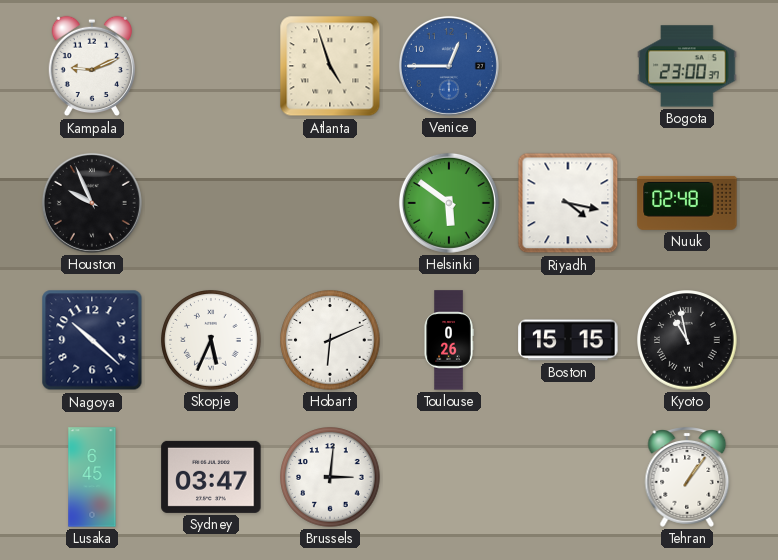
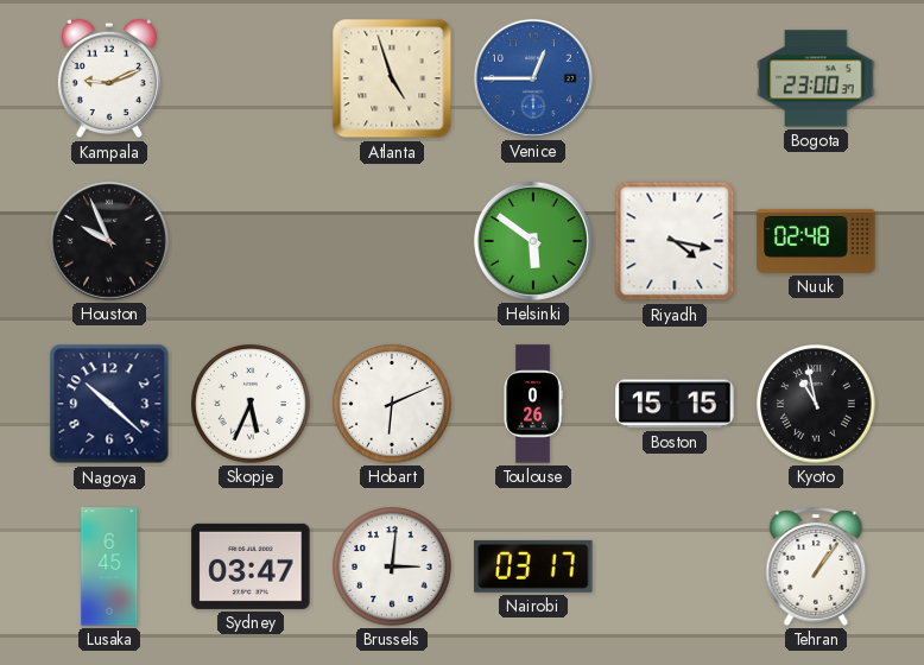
Nairobi: none -> 03:17 (533, 566)
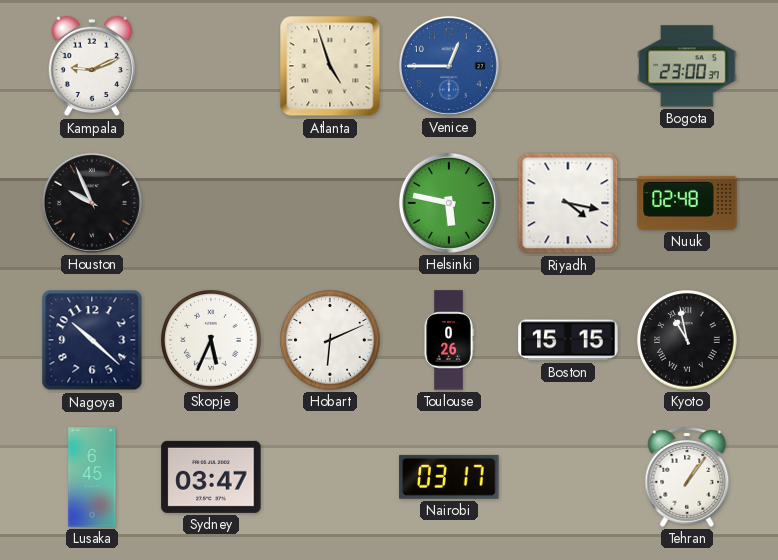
Helsinki: 5:51 -> 5:47 (449, 203)
Brussels: 3:01 -> none (392, 566)
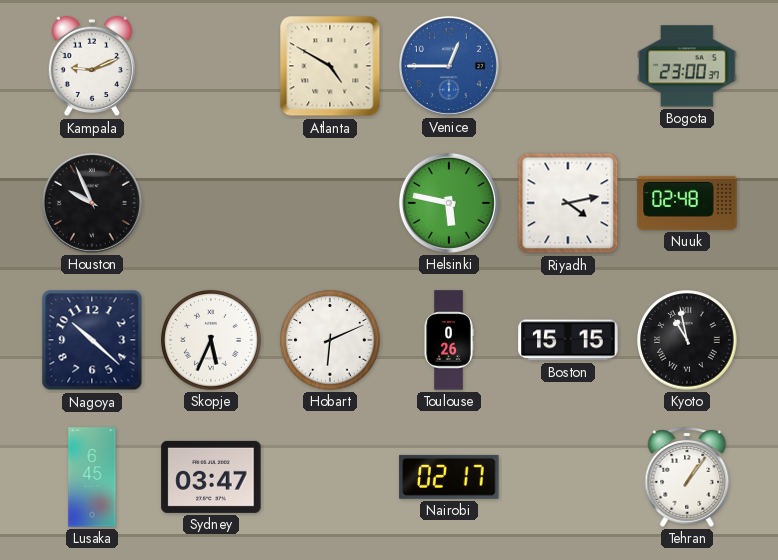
Atlanta: 4:57 -> 4:50 (330, 66)
Riyadh: 4:17 -> 4:13 (568, 203)
Nairobi: 03:17 -> 02:17 (449, 477)
